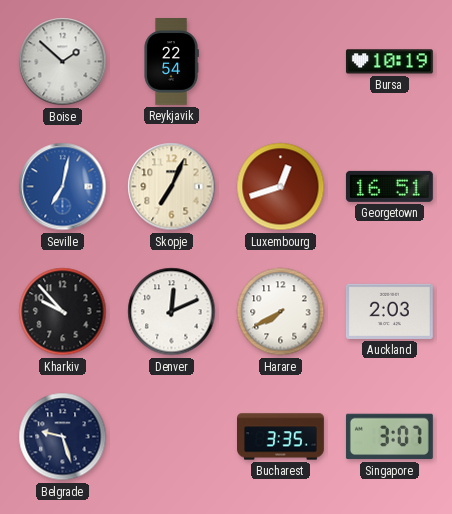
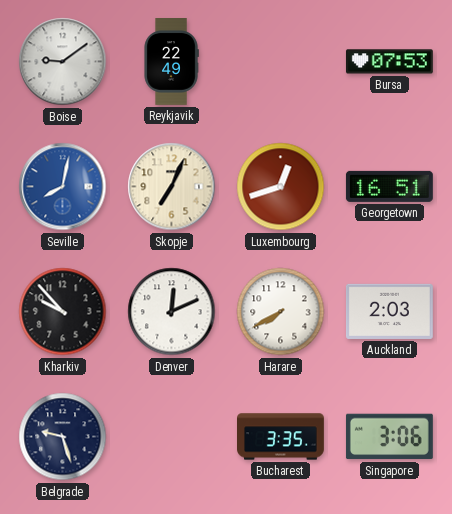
Boise: 1:52 -> 9:09 (63, 62)
Reykjavik: 22:54 -> 22:49 (171, 62)
Bursa: 10:19 -> 07:53 (389, 62)
Seville: 7:02 -> 8:02 (63, 187)
Singapore: 3:07 -> 3:06 (389, 437)
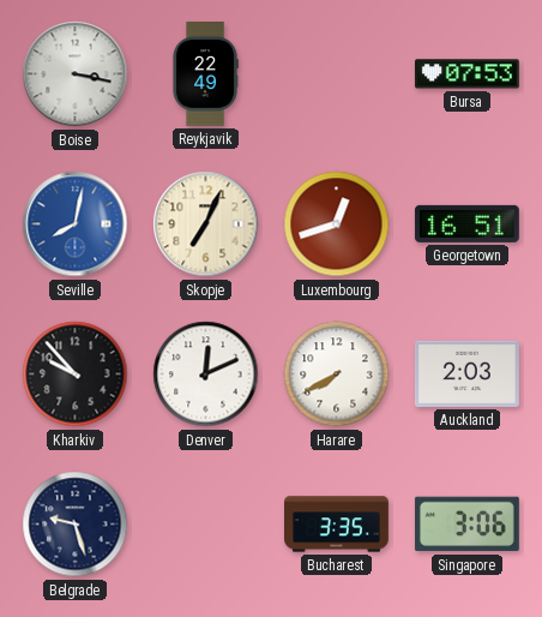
Boise: 9:09 -> 3:17 (76, 74)
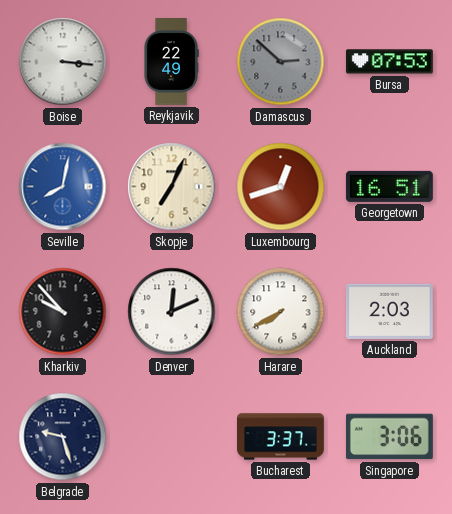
Boise: 3:17 -> 3:16 (63, 62)
Damascus: none -> 2:52 (281, 62)
Bucharest: 3:35 -> 3:37 (281, 437)
